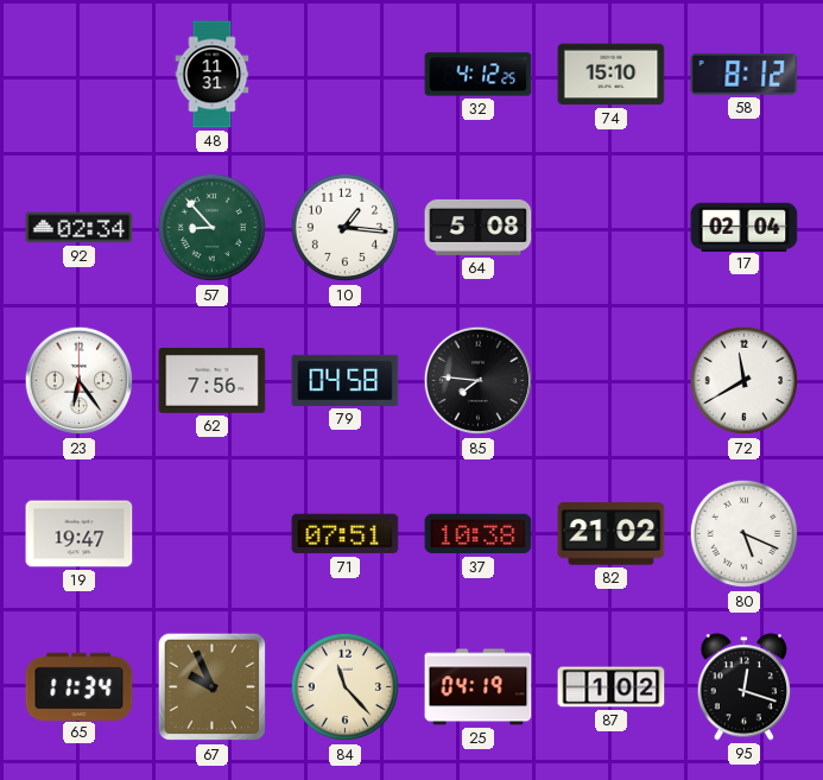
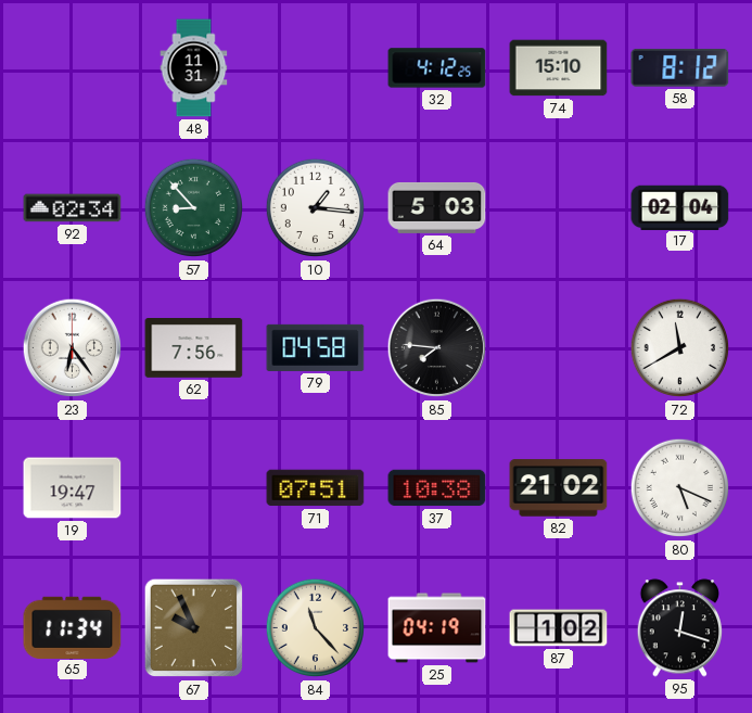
64: 5:08 -> 5:03 (437, 207)
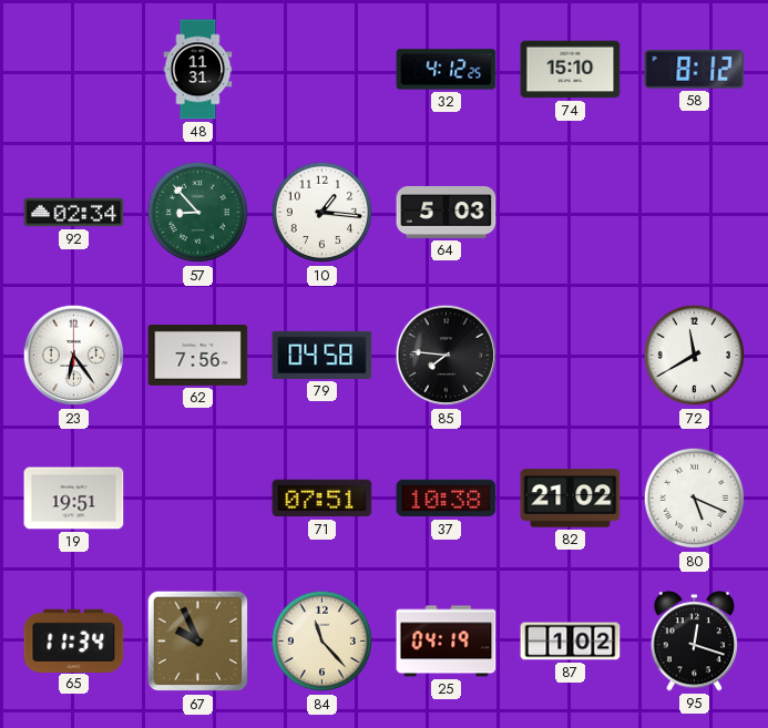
17: 02:04 -> none (680, 207)
19: 19:47 -> 19:51 (74, 499)
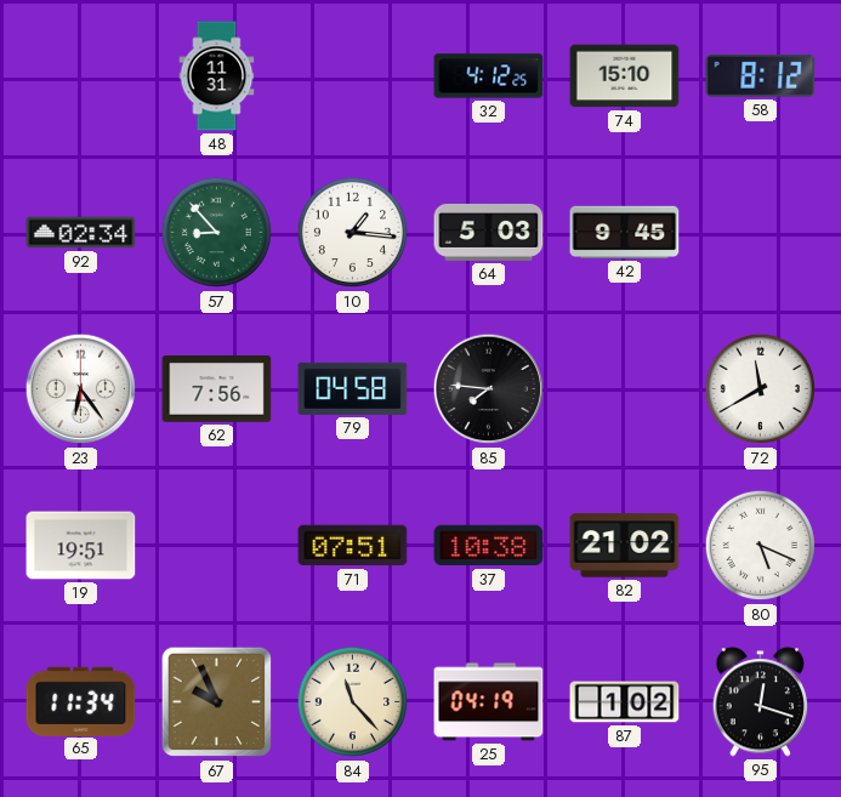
42: none -> 9:45 (625, 232)
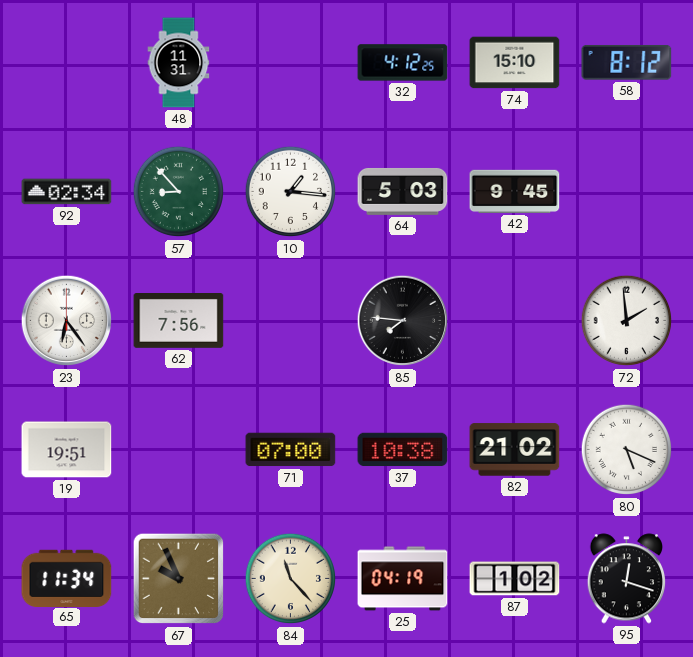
79: 04:58 -> none (353, 388)
72: 11:40 -> 1:59 (627, 321)
71: 07:51 -> 07:00 (291, 450)
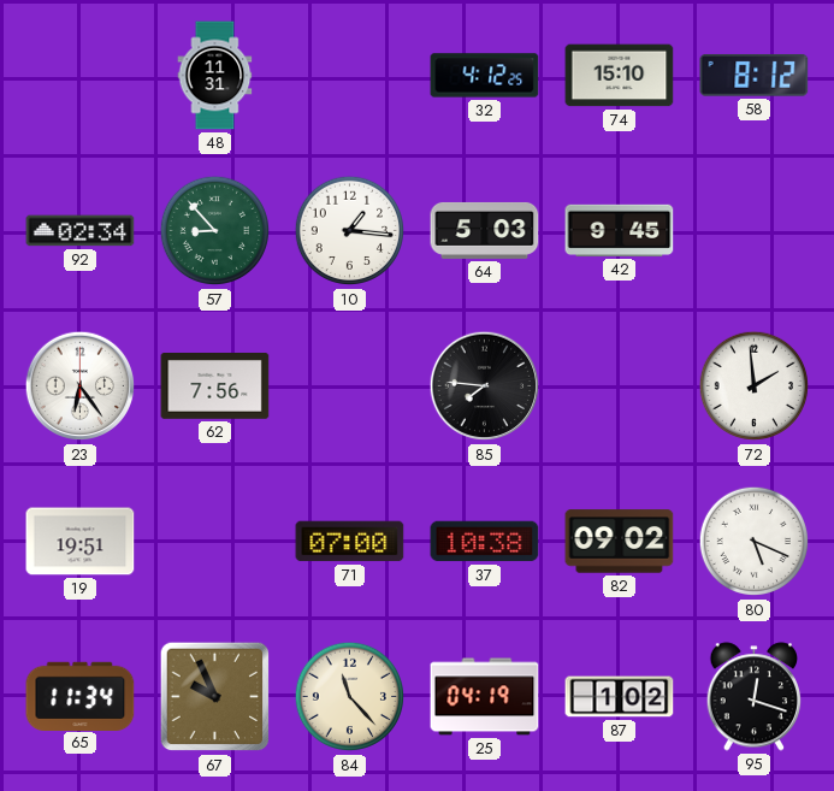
82: 21:02 -> 09:02 (620, 542)
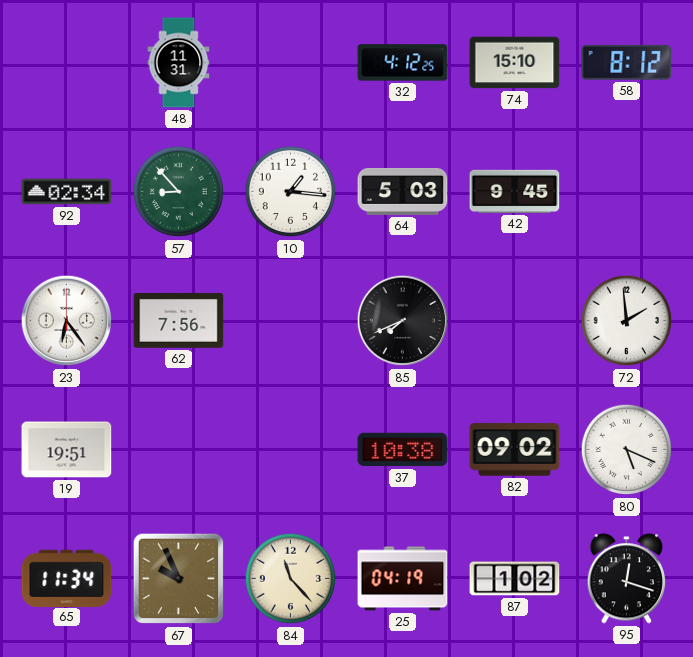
85: 7:46 -> 7:41 (403, 321)
71: 07:00 -> none (350, 542)
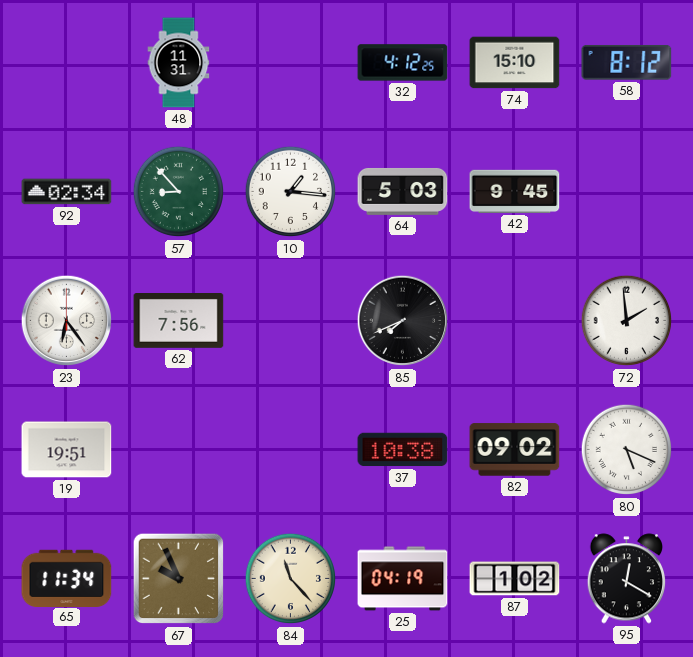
95: 12:18 -> 12:20 (627, 579)
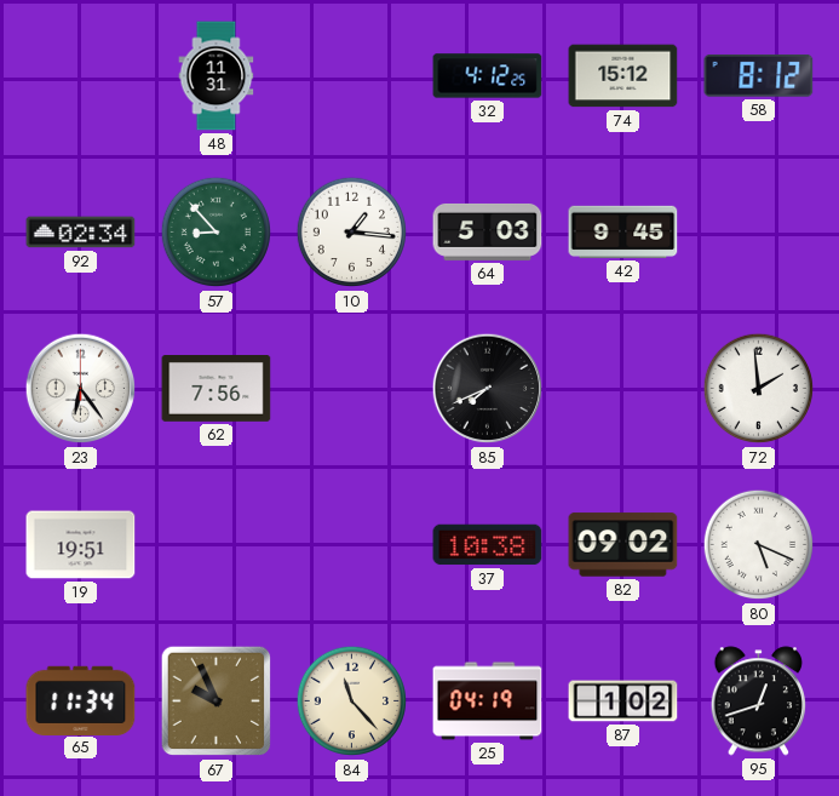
74: 15:10 -> 15:12 (623, 76)
95: 12:20 -> 12:42 (759, 701)
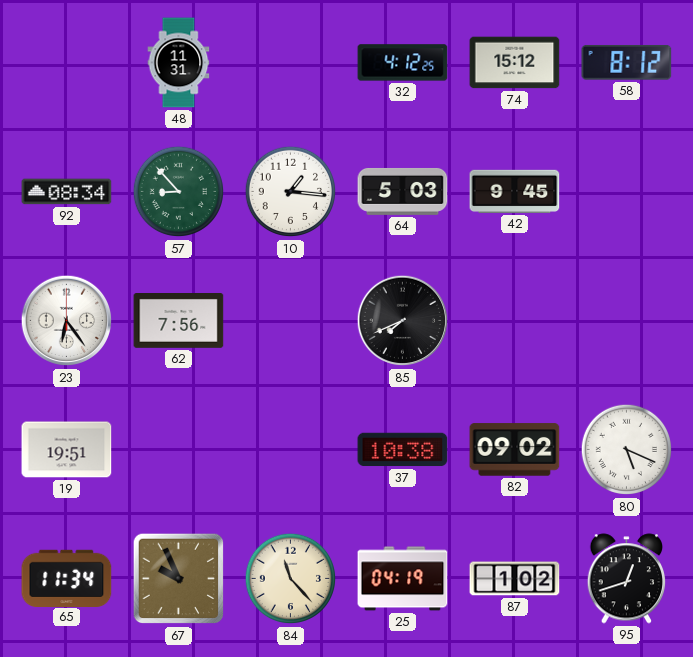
92: 02:34 -> 08:34 (67, 192)
72: 1:59 -> none (759, 389)
